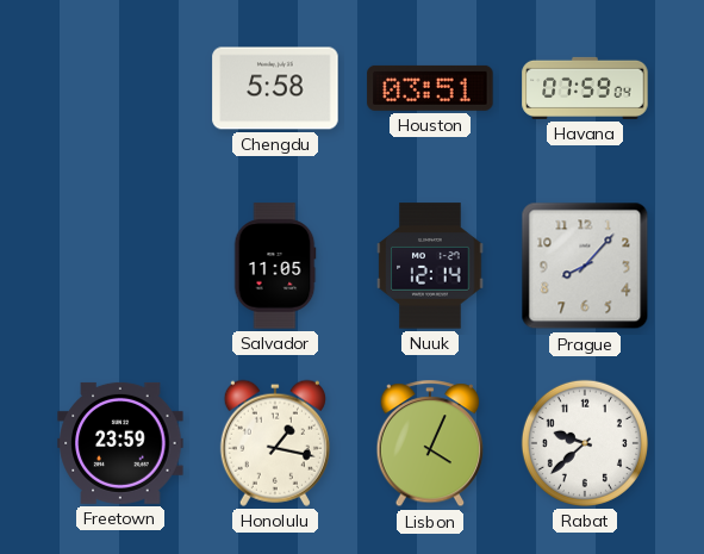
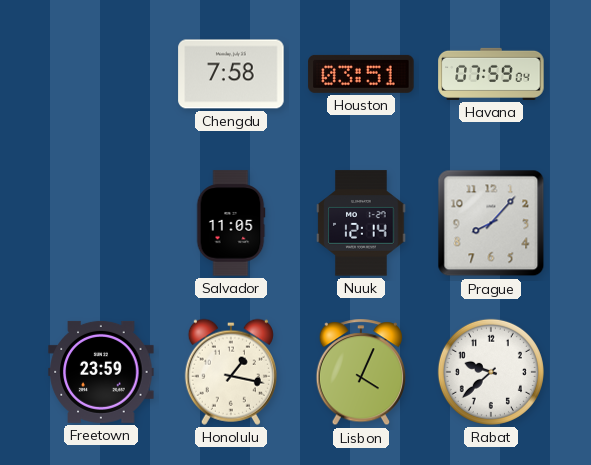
Chengdu: 5:58 -> 7:58 (231, 74)
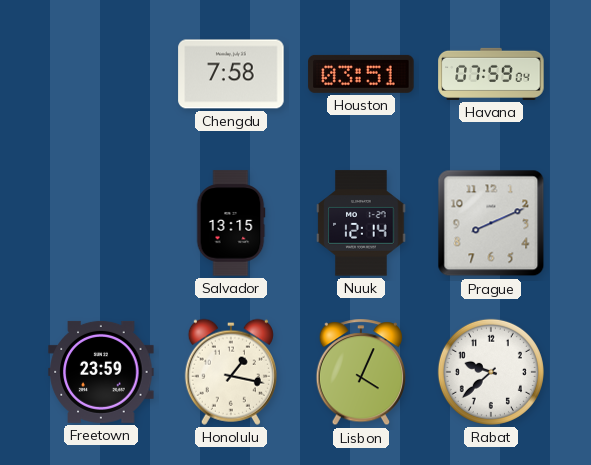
Salvador: 11:05 -> 13:15 (231, 223)
Prague: 8:07 -> 8:11 (491, 223)
